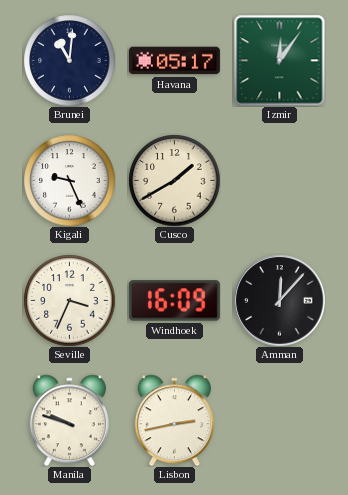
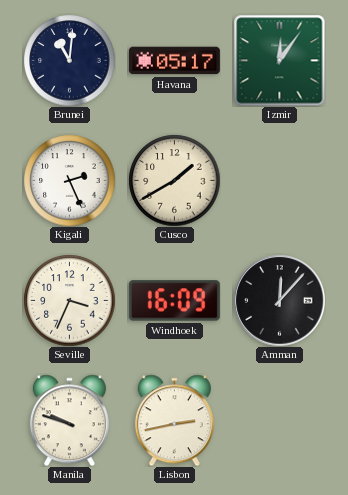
Kigali: 9:26 -> 2:26 (69, 180)
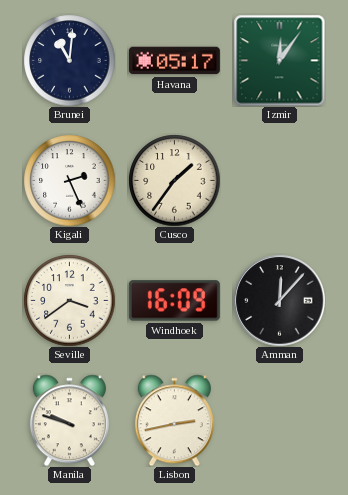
Cusco: 1:40 -> 1:36 (174, 180)
Seville: 3:34 -> 3:39 (69, 300)
